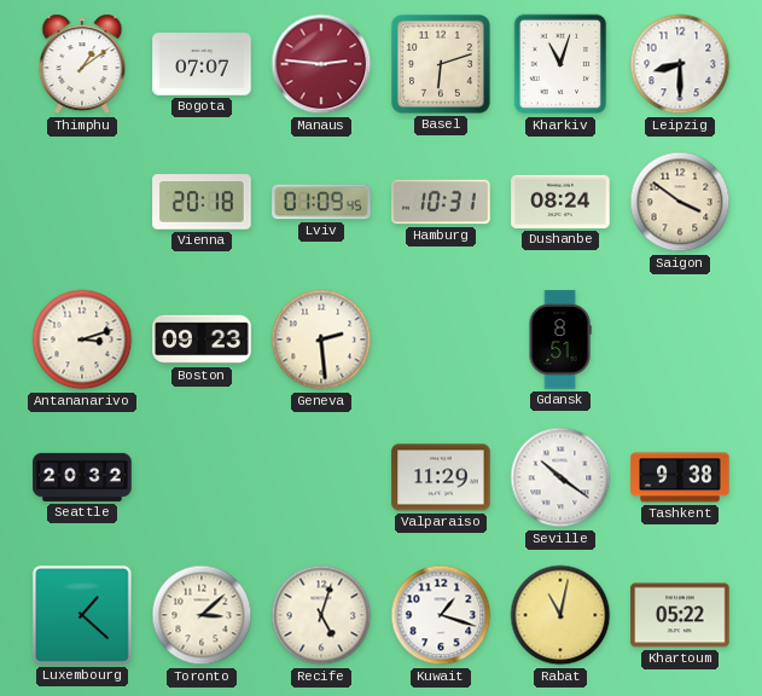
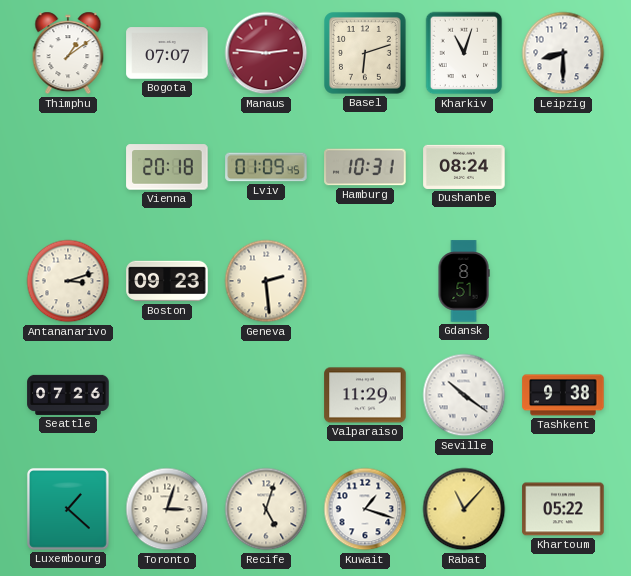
Saigon: 3:51 -> none (680, 202)
Seattle: 20:32 -> 07:26 (68, 395)
Toronto: 3:08 -> 3:03 (167, 509)
Rabat: 11:02 -> 11:07 (464, 509)
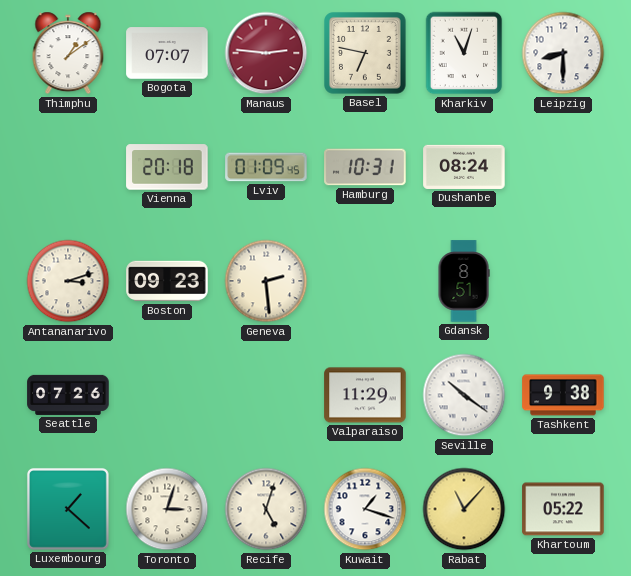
Basel: 6:12 -> 6:47 (366, 54)
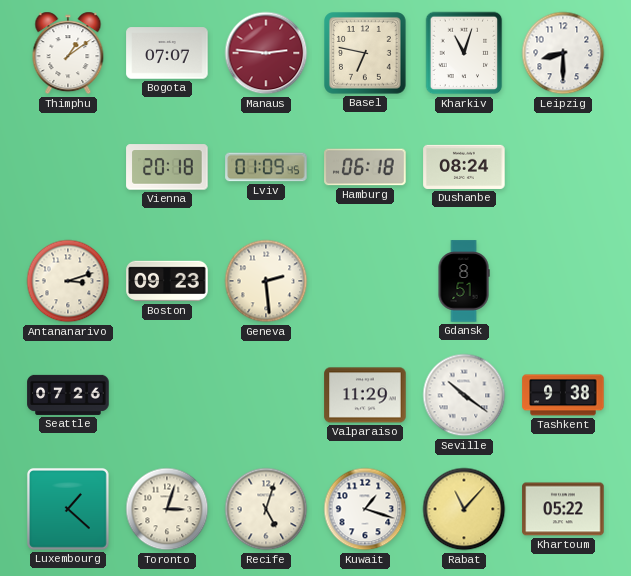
Hamburg: 10:31 -> 06:18 (365, 167)
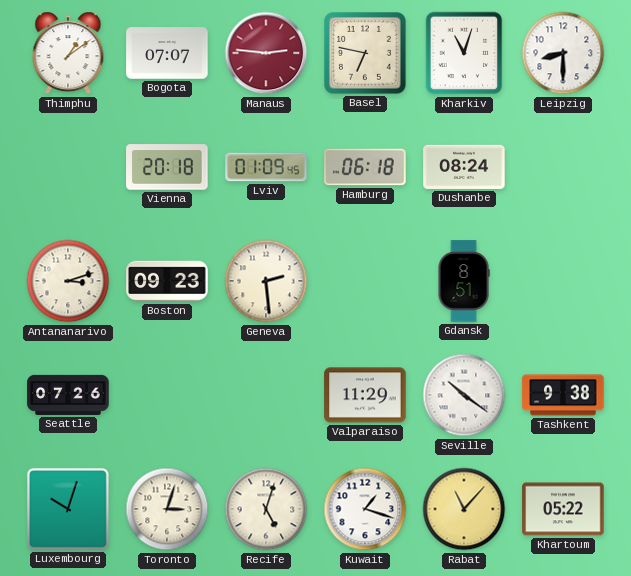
Luxembourg: 1:22 -> 10:03 (68, 509)
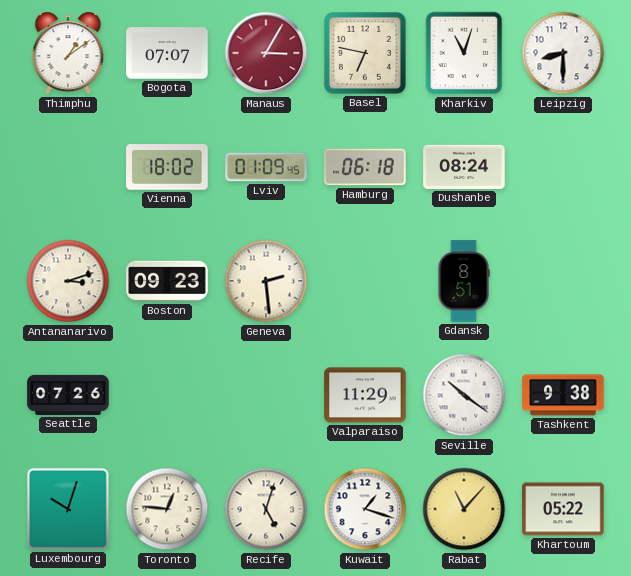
Manaus: 2:46 -> 3:05 (266, 53)
Vienna: 20:18 -> 18:02 (167, 167)
Toronto: 3:03 -> 12:46 (167, 509)
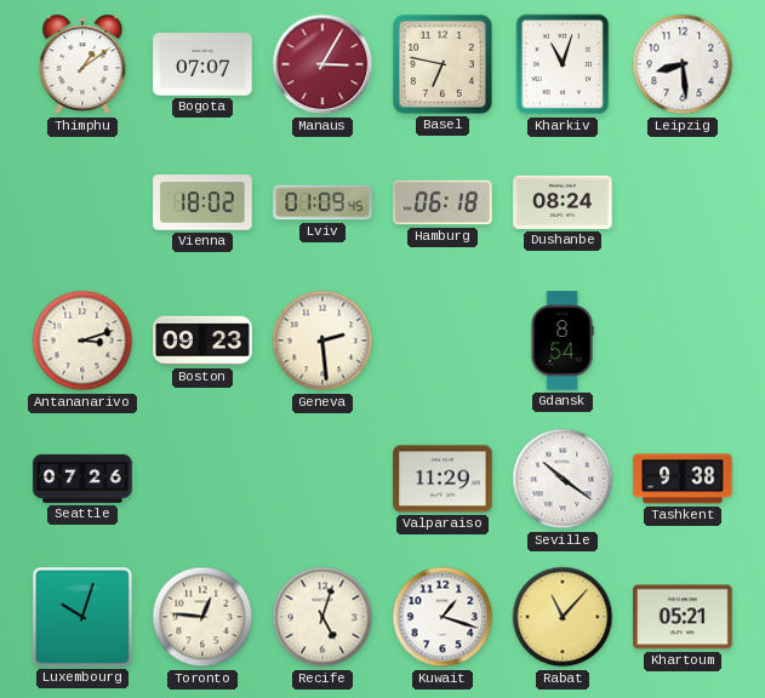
Leipzig: 8:30 -> 8:29 (683, 64)
Gdansk: 8:51 -> 8:54 (563, 341)
Khartoum: 05:22 -> 05:21 (683, 617)
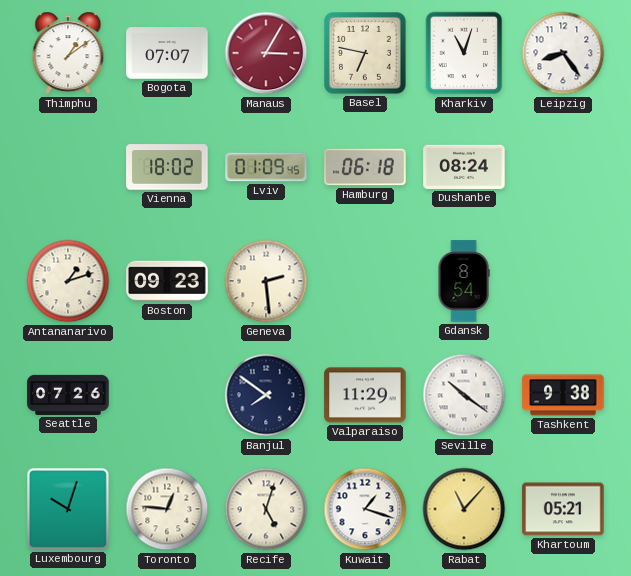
Leipzig: 8:29 -> 8:24 (563, 53)
Antananarivo: 3:12 -> 1:12 (68, 281)
Banjul: none -> 7:51 (266, 395)
